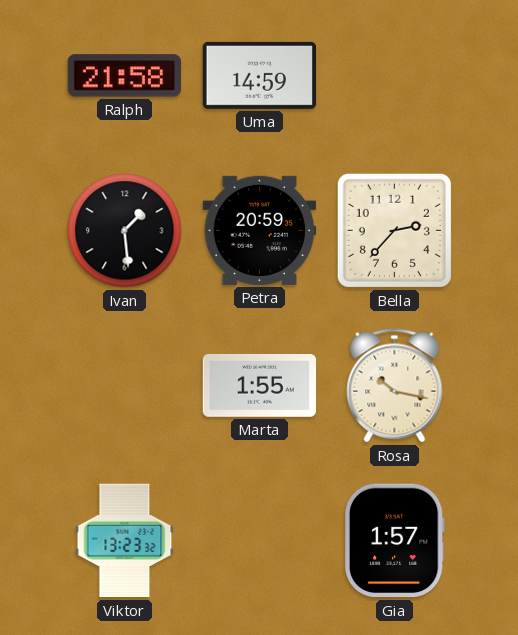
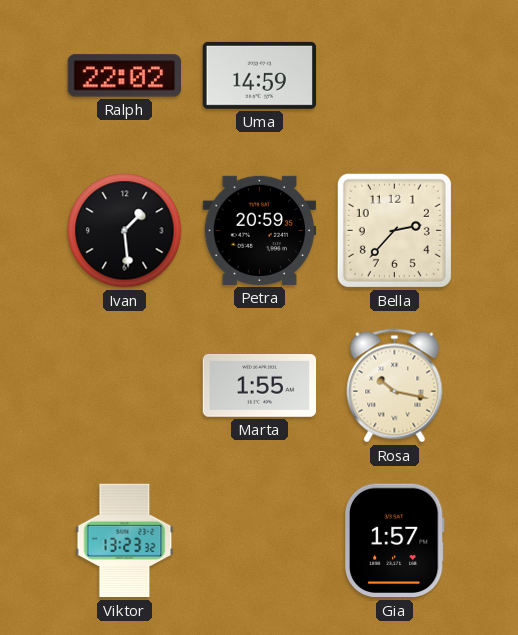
Ralph: 21:58 -> 22:02 (124, 76)
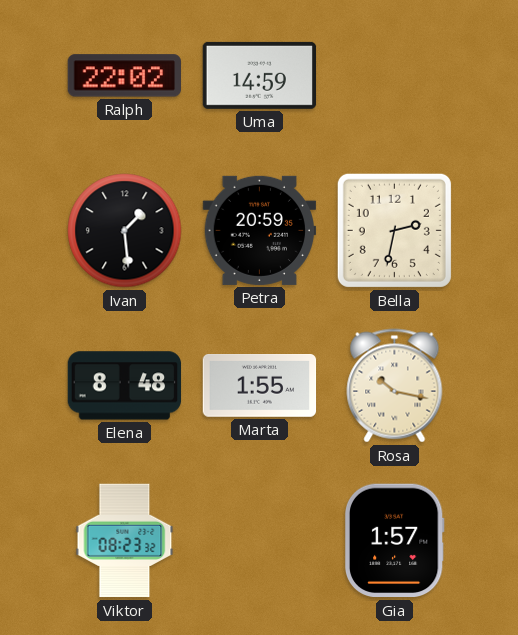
Bella: 2:37 -> 2:32 (394, 230)
Elena: none -> 8:48 (125, 386)
Viktor: 13:23 -> 08:23 (125, 541)
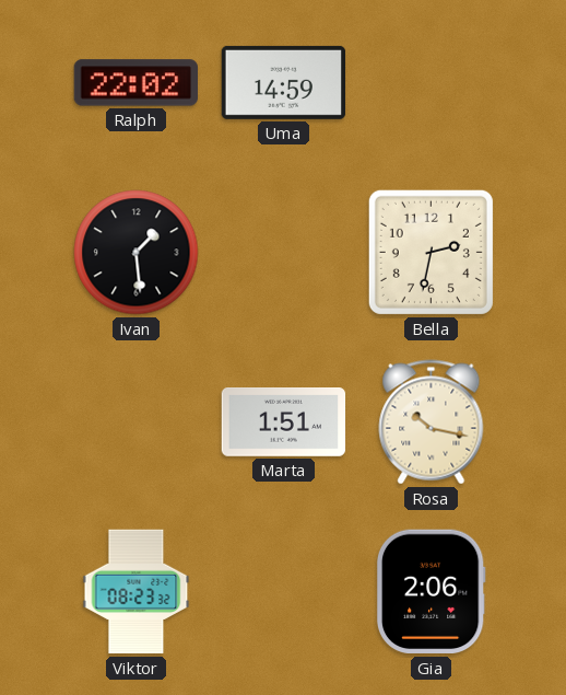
Petra: 20:59 -> none (260, 230)
Elena: 8:48 -> none (125, 386)
Marta: 1:55 -> 1:51 (284, 422)
Gia: 1:57 -> 2:06 (431, 592)
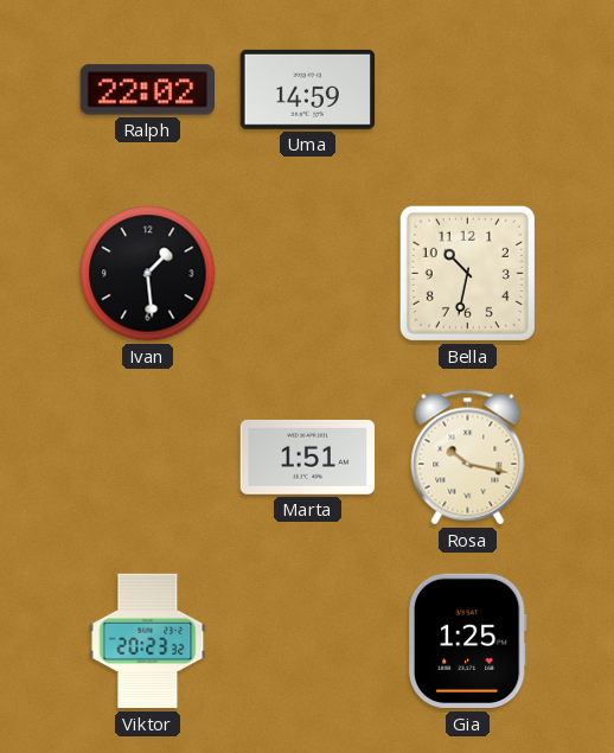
Bella: 2:32 -> 10:32 (467, 273)
Viktor: 08:23 -> 20:23 (148, 642)
Gia: 2:06 -> 1:25 (467, 642)
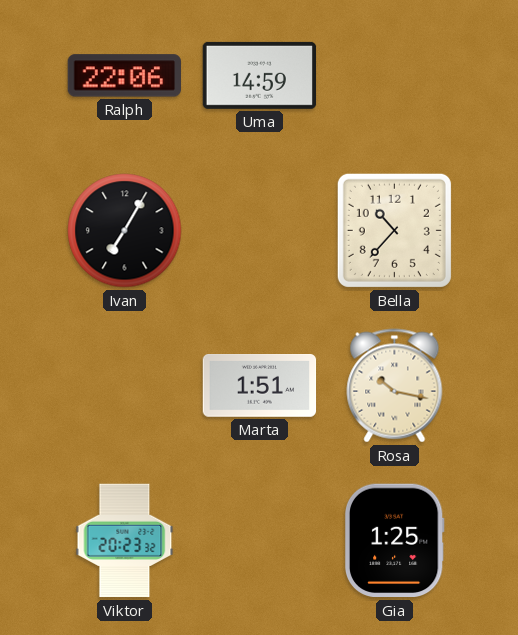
Ralph: 22:02 -> 22:06 (124, 76)
Ivan: 1:29 -> 7:05 (125, 231)
Bella: 10:32 -> 10:37 (394, 230)
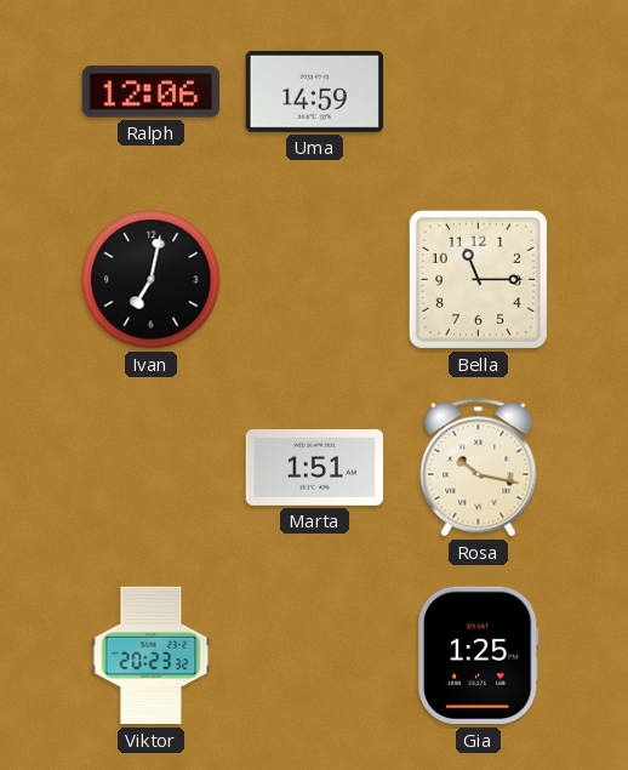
Ralph: 22:06 -> 12:06 (150, 92)
Ivan: 7:05 -> 7:02 (152, 280)
Bella: 10:37 -> 11:15 (478, 279)
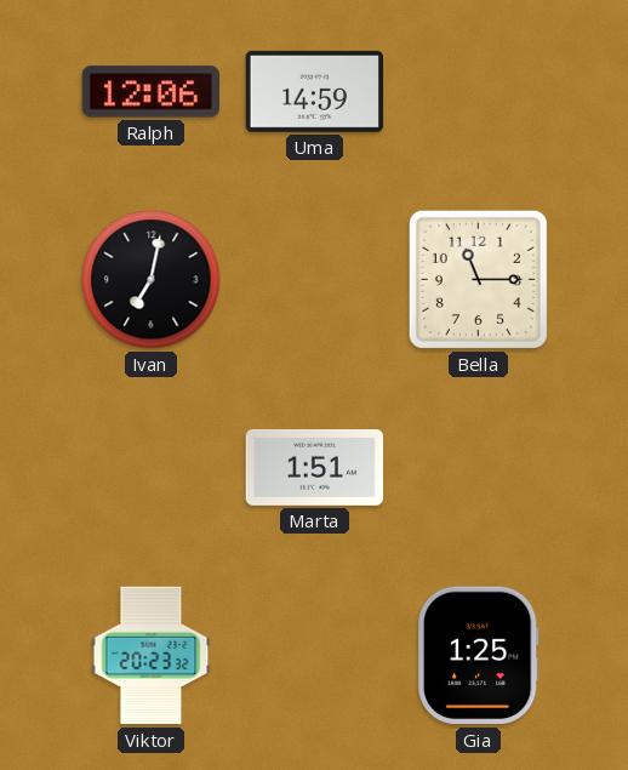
Rosa: 10:17 -> none (479, 468)
